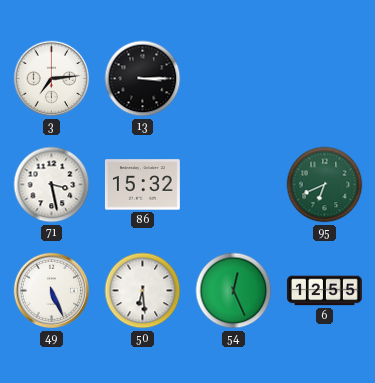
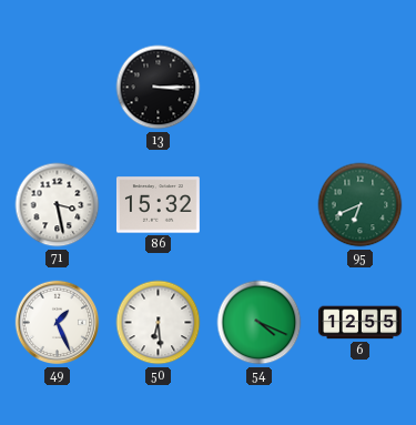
3: 7:14 -> none (52, 79)
49: 5:26 -> 1:26 (58, 323)
54: 12:26 -> 4:19 (260, 323)
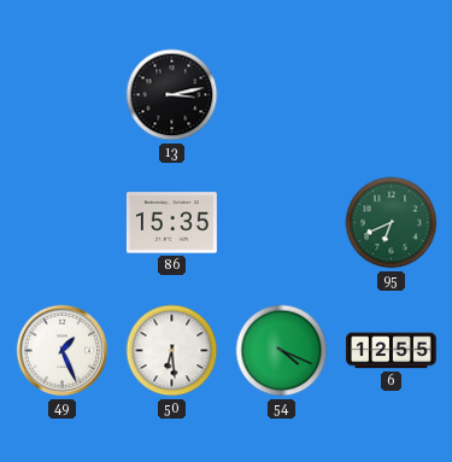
13: 3:15 -> 3:13 (172, 95)
71: 3:28 -> none (58, 205)
86: 15:32 -> 15:35 (171, 223)
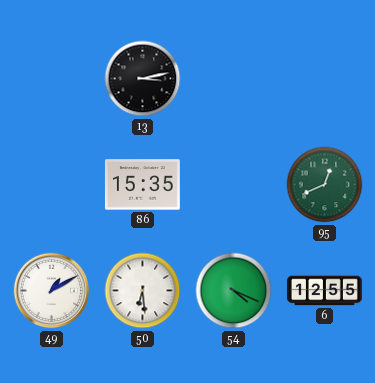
95: 6:41 -> 12:41 (325, 185)
49: 1:26 -> 1:10 (52, 291)
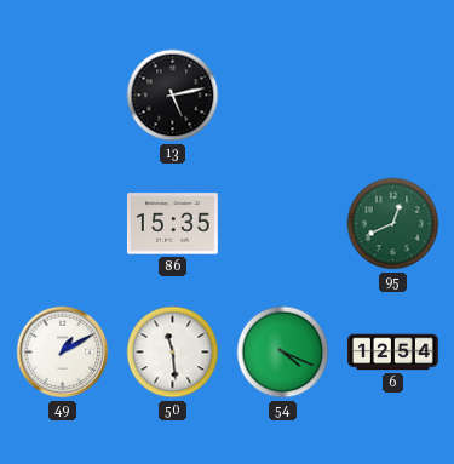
13: 3:13 -> 5:13 (173, 96)
50: 6:29 -> 11:29 (173, 353)
6: 12:55 -> 12:54 (392, 353)
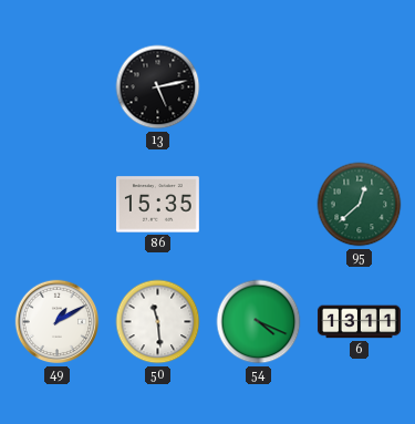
95: 12:41 -> 12:38 (360, 205)
6: 12:54 -> 13:11 (359, 322)
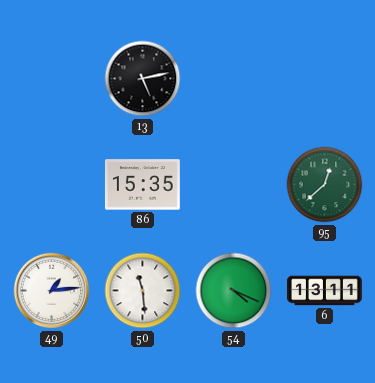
49: 1:10 -> 1:14 (52, 291)
